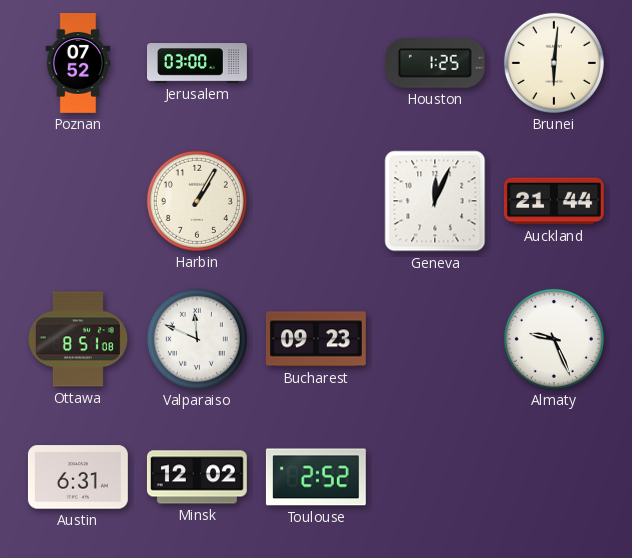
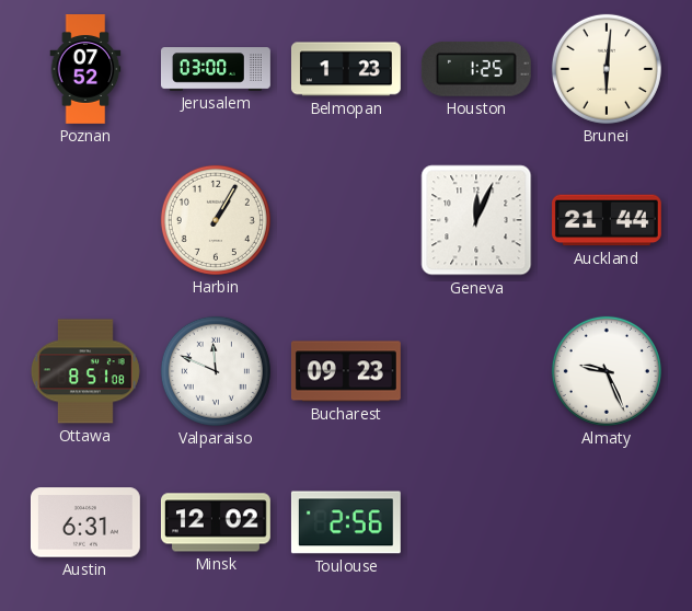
Belmopan: none -> 1:23 (346, 69)
Toulouse: 2:52 -> 2:56 (346, 522)
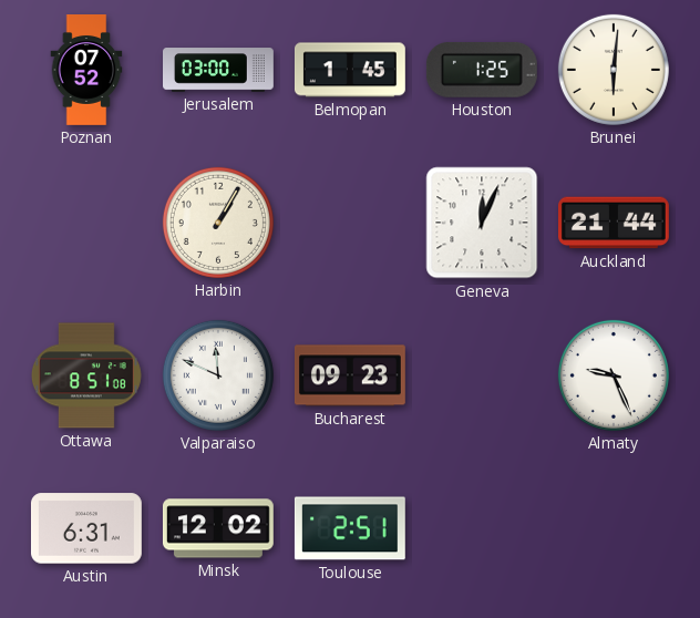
Belmopan: 1:23 -> 1:45 (350, 70)
Toulouse: 2:56 -> 2:51 (350, 528)
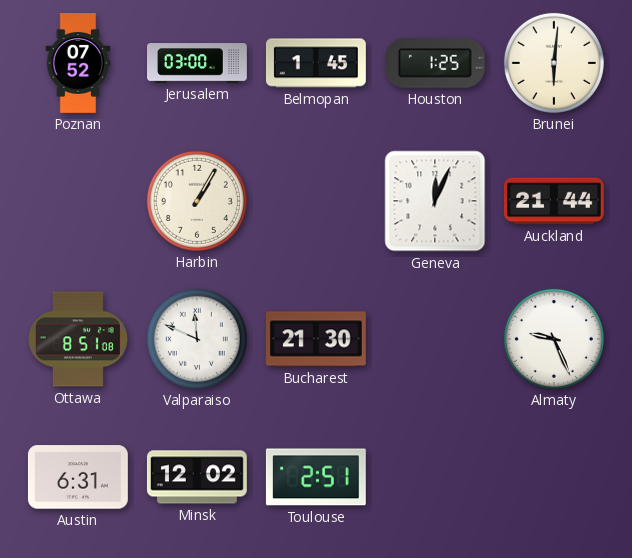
Bucharest: 09:23 -> 21:30 (316, 339)
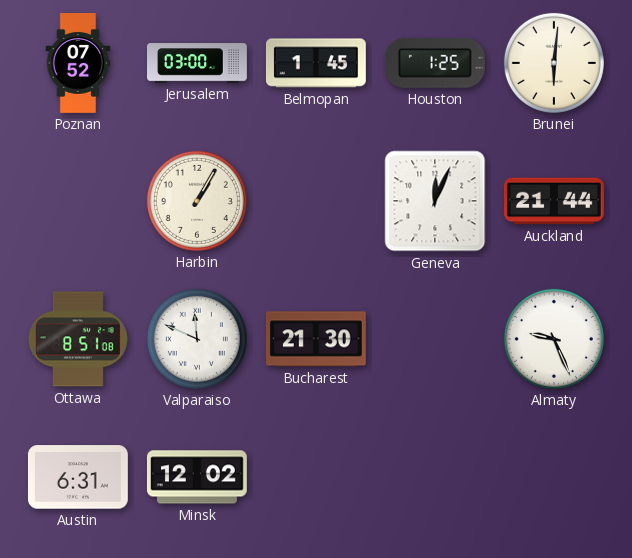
Toulouse: 2:51 -> none (316, 477)
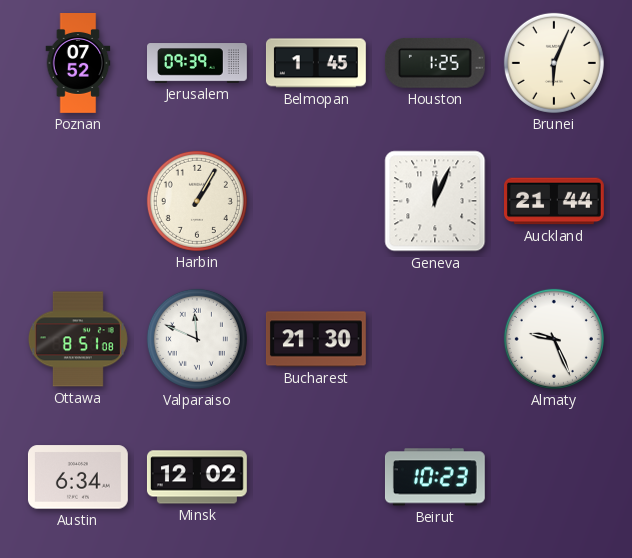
Jerusalem: 03:00 -> 09:39 (198, 63)
Brunei: 6:01 -> 6:04 (554, 63)
Austin: 6:31 -> 6:34 (78, 477)
Beirut: none -> 10:23 (435, 477)
